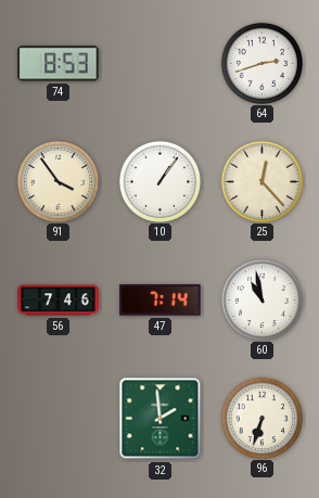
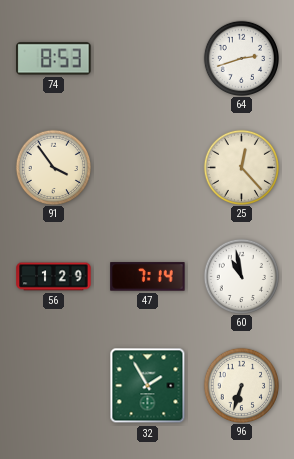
10: 1:06 -> none (159, 181)
56: 7:46 -> 1:29 (54, 277)
32: 1:59 -> 1:55 (148, 386)
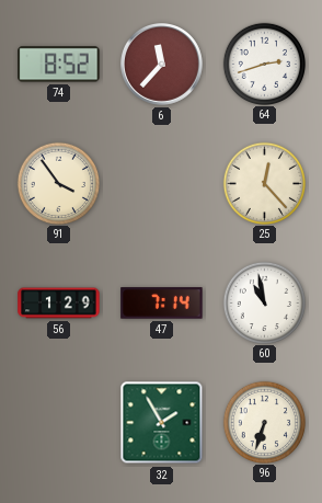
74: 8:53 -> 8:52 (59, 65)
6: none -> 11:37 (162, 65)
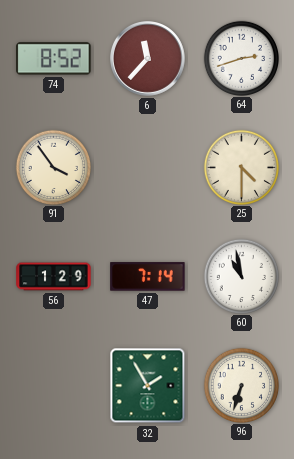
25: 12:23 -> 4:30 (241, 167)
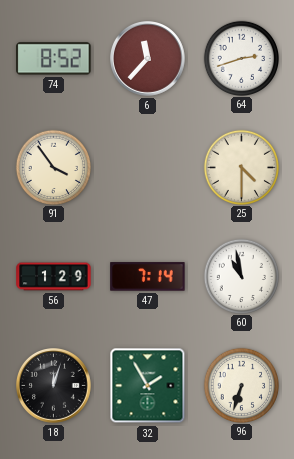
18: none -> 12:03 (54, 386)
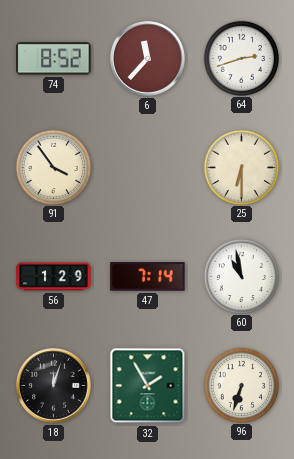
25: 4:30 -> 6:30 (241, 167)
